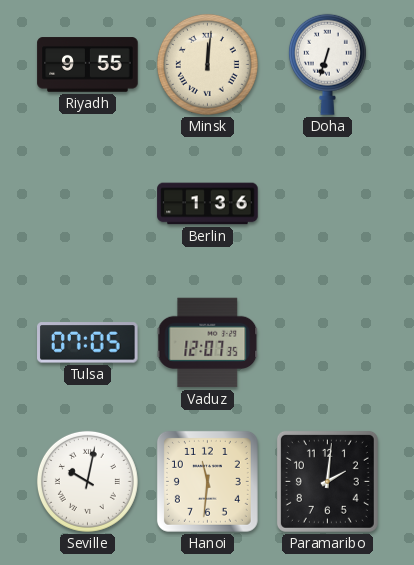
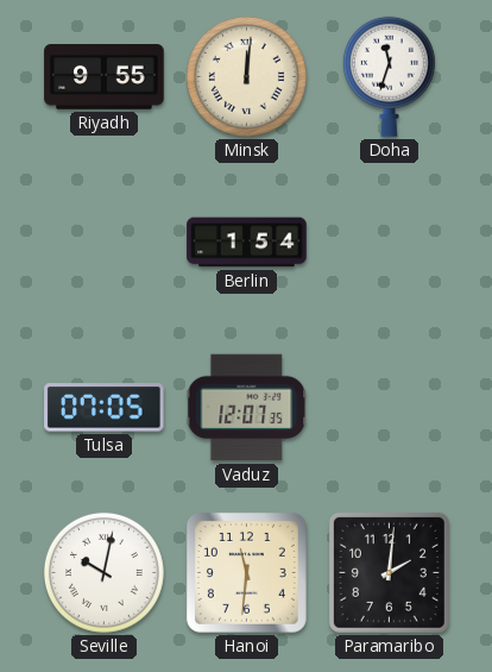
Doha: 6:33 -> 11:33 (389, 76)
Berlin: 1:36 -> 1:54 (247, 243)
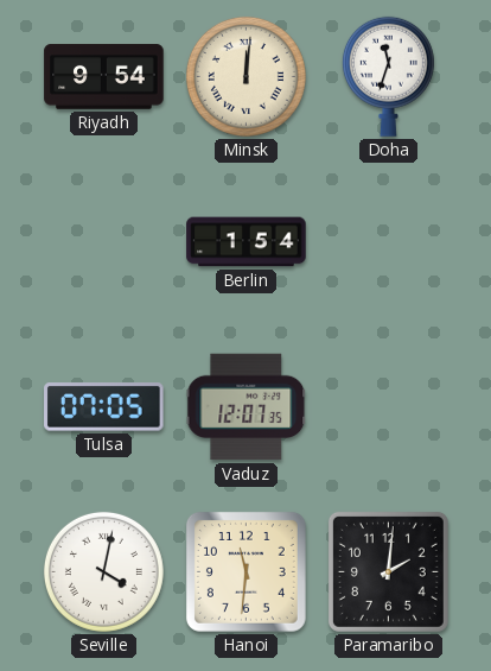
Riyadh: 9:55 -> 9:54 (104, 77)
Seville: 10:02 -> 4:02 (103, 571)
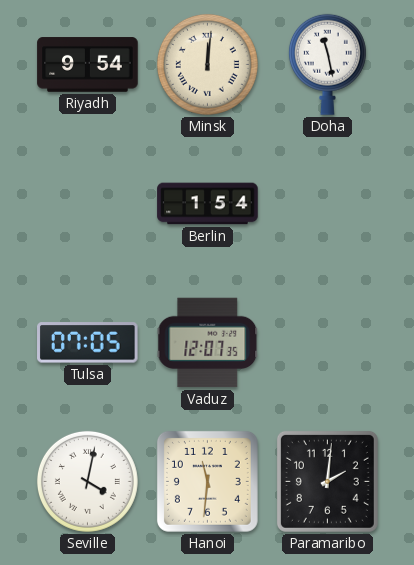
Doha: 11:33 -> 11:28 (327, 64)
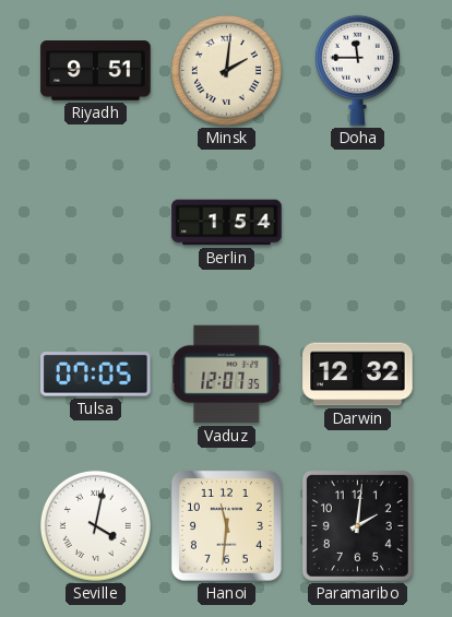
Riyadh: 9:54 -> 9:51 (96, 71)
Minsk: 12:01 -> 2:01 (226, 70)
Doha: 11:28 -> 11:45 (357, 70)
Darwin: none -> 12:32 (358, 375)
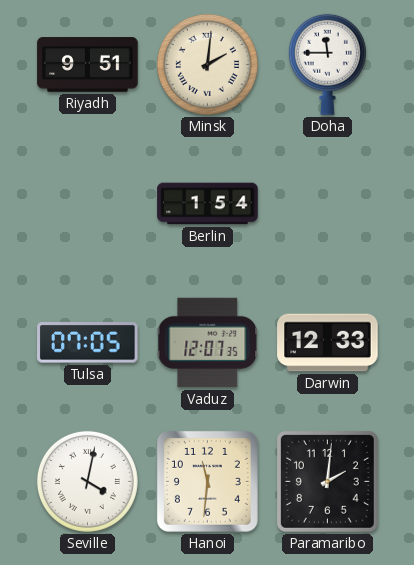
Darwin: 12:32 -> 12:33 (328, 343)
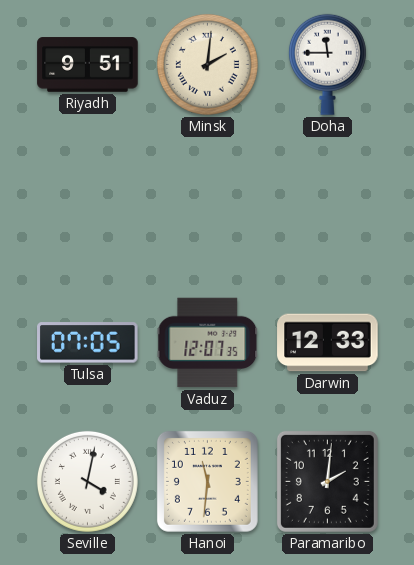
Berlin: 1:54 -> none (208, 204)
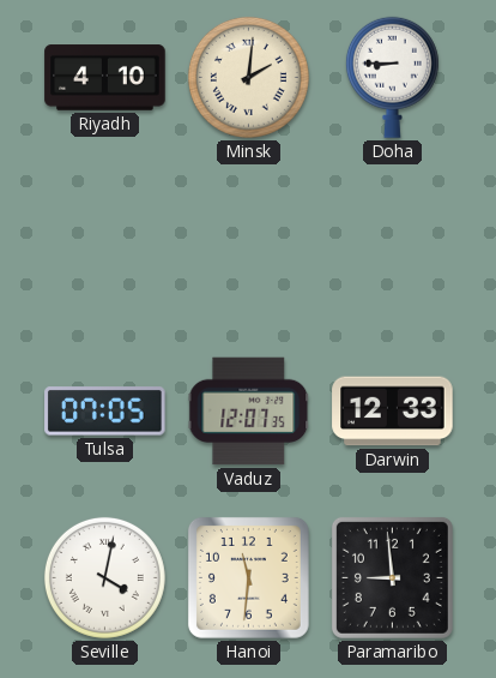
Riyadh: 9:51 -> 4:10 (105, 78)
Doha: 11:45 -> 8:45 (392, 77)
Paramaribo: 2:01 -> 8:59 (392, 577)
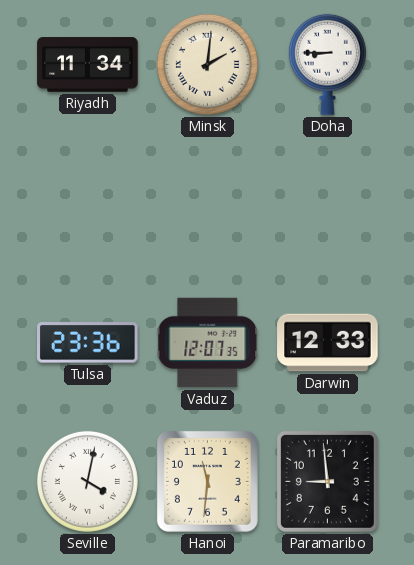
Riyadh: 4:10 -> 11:34 (88, 65)
Tulsa: 07:05 -> 23:36 (88, 343)
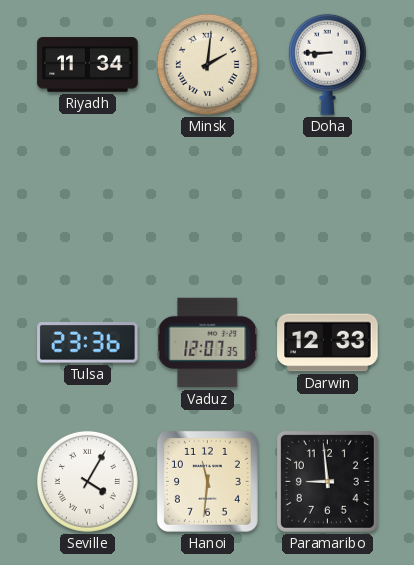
Seville: 4:02 -> 4:05 (87, 481)
